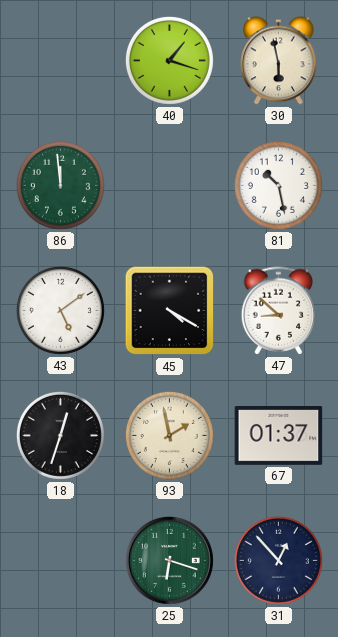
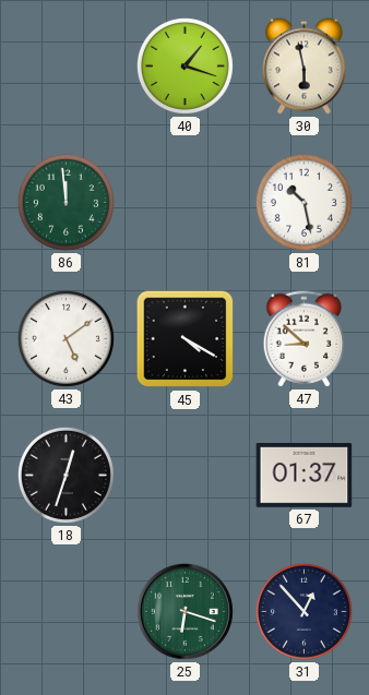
93: 1:58 -> none (169, 435)
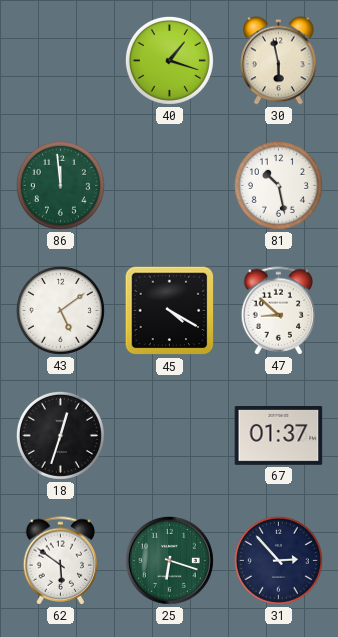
62: none -> 5:51 (61, 561)
31: 12:53 -> 2:53 (278, 560)
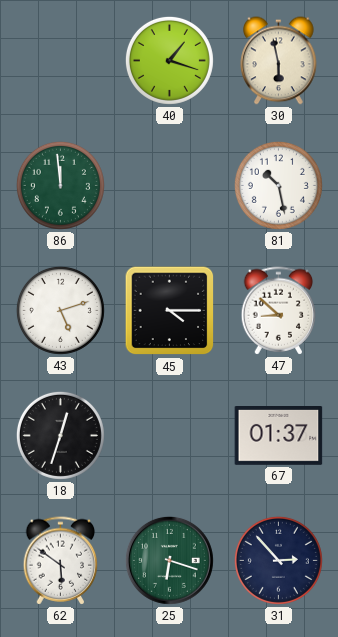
43: 5:09 -> 5:12 (60, 310)
45: 4:20 -> 4:15 (170, 311)
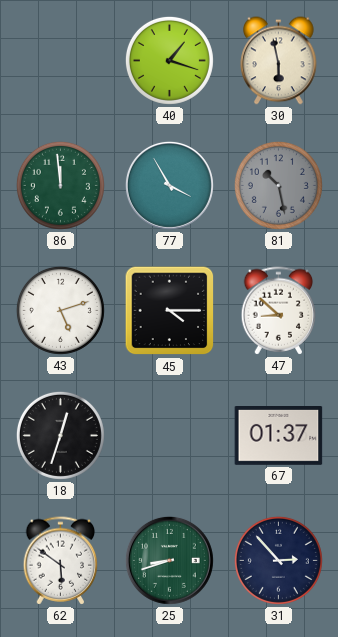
77: none -> 3:55 (169, 185)
81 dial: white -> grey (278, 185)
25: 6:18 -> 8:42 (169, 560)
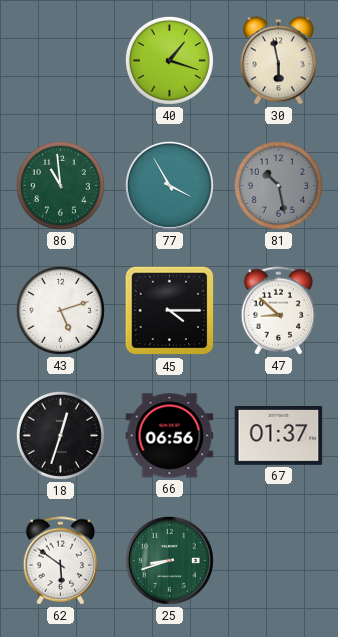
86: 11:59 -> 10:59 (60, 185)
66: none -> 06:56 (170, 436)
31: 2:53 -> none (278, 560)
